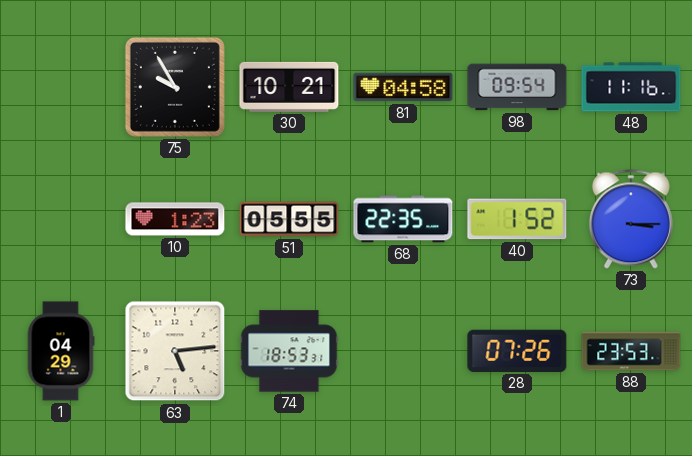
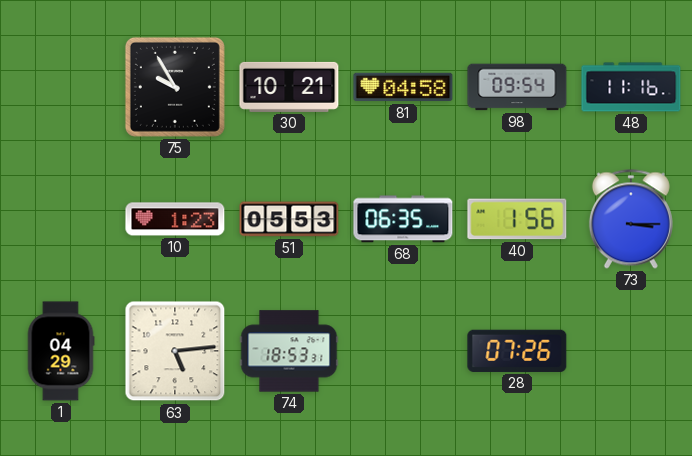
51: 05:55 -> 05:53 (289, 219)
68: 22:35 -> 06:35 (403, 219)
40: 1:52 -> 1:56 (517, 219)
88: 23:53 -> none (631, 351)
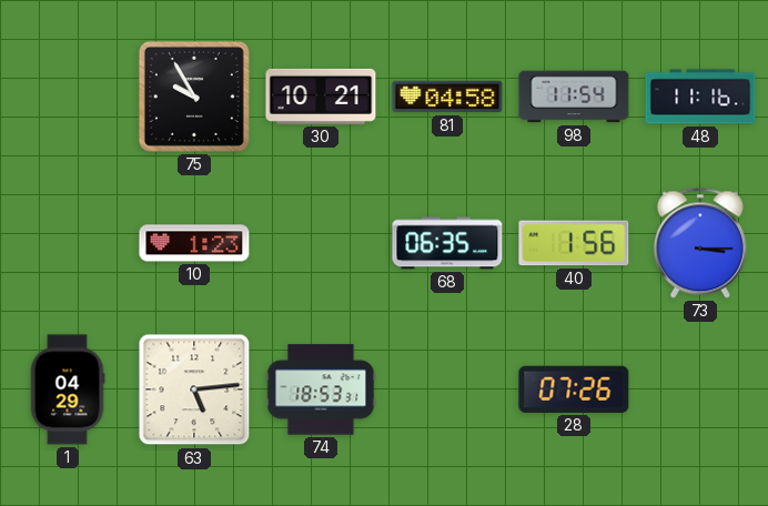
98: 09:54 -> 11:54 (574, 97)
51: 05:53 -> none (289, 219)
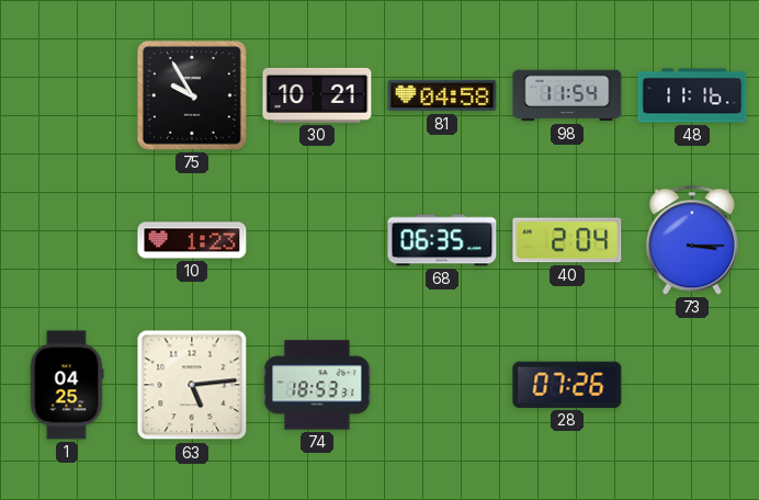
40: 1:56 -> 2:04 (567, 240)
1: 04:29 -> 04:25 (67, 385)
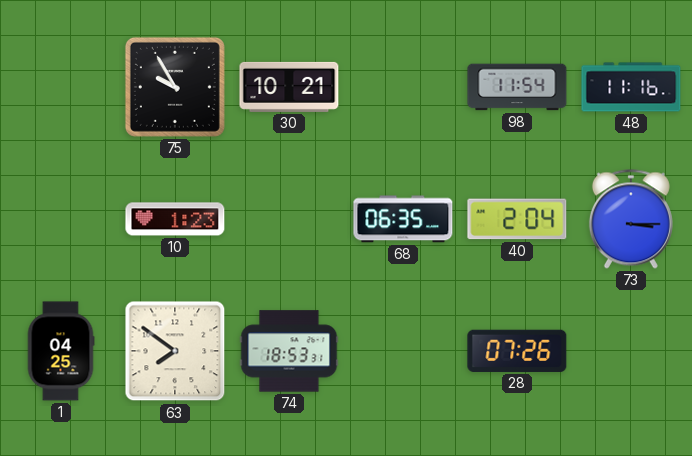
81: 04:58 -> none (442, 95)
63: 5:14 -> 7:51 (175, 351)
